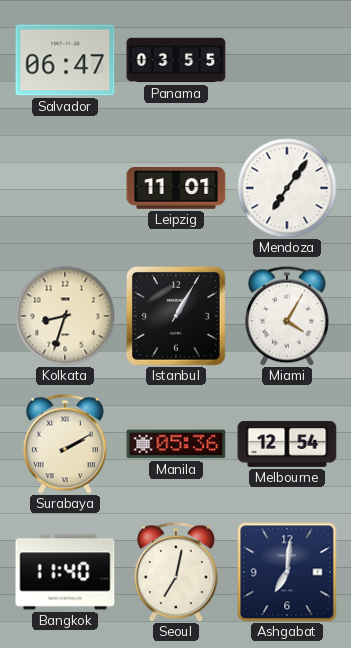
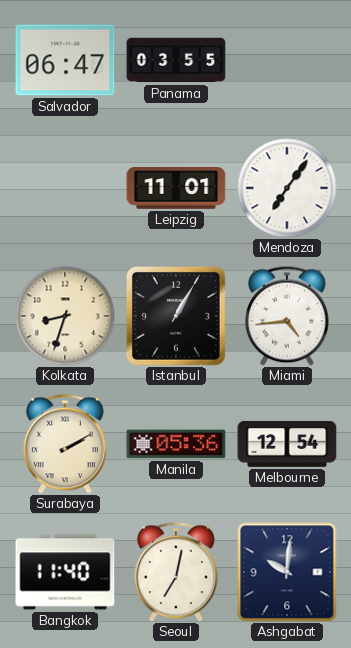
Miami: 4:05 -> 4:44 (287, 316)
Ashgabat: 7:01 -> 10:01 (287, 572)
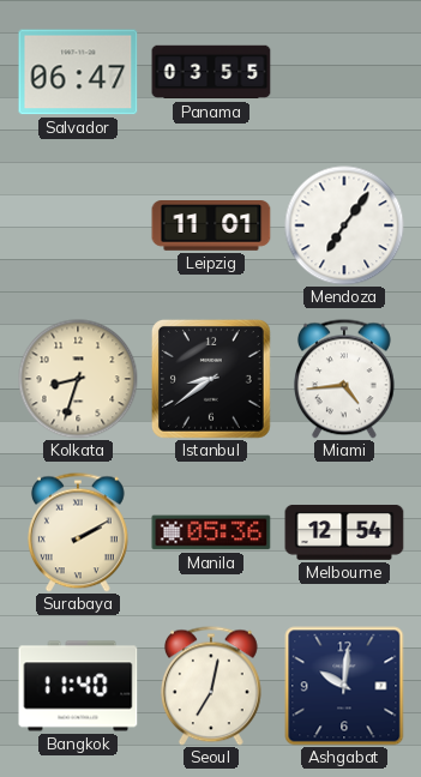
Istanbul: 1:05 -> 8:39 (211, 379)
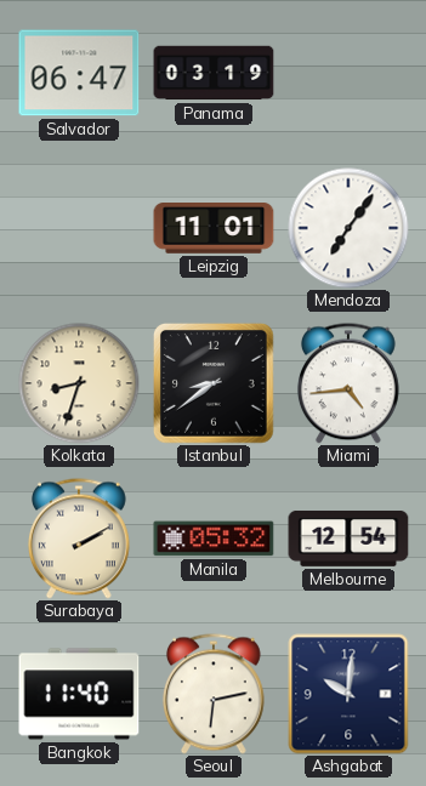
Panama: 03:55 -> 03:19 (214, 73)
Manila: 05:36 -> 05:32 (214, 539)
Seoul: 7:02 -> 6:13 (214, 694)
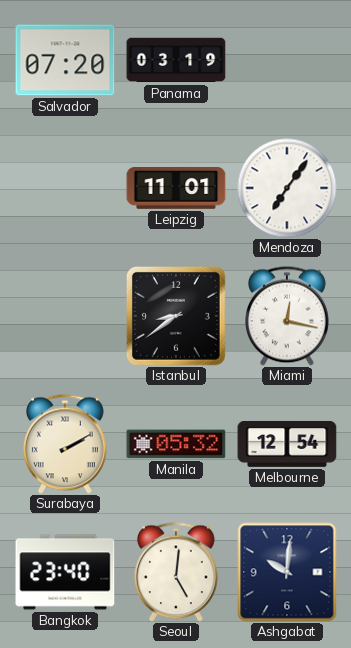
Salvador: 06:47 -> 07:20 (65, 60)
Kolkata: 8:33 -> none (79, 383)
Miami: 4:44 -> 12:17 (287, 316)
Bangkok: 11:40 -> 23:40 (65, 572)
Seoul: 6:13 -> 5:01 (176, 572)
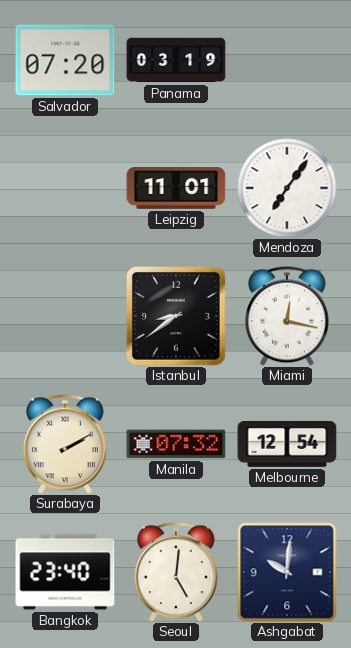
Manila: 05:32 -> 07:32 (176, 444)
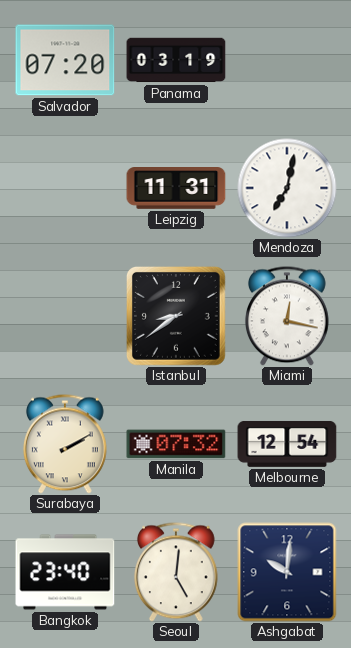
Leipzig: 11:01 -> 11:31 (176, 189)
Mendoza: 7:06 -> 7:02 (287, 188)
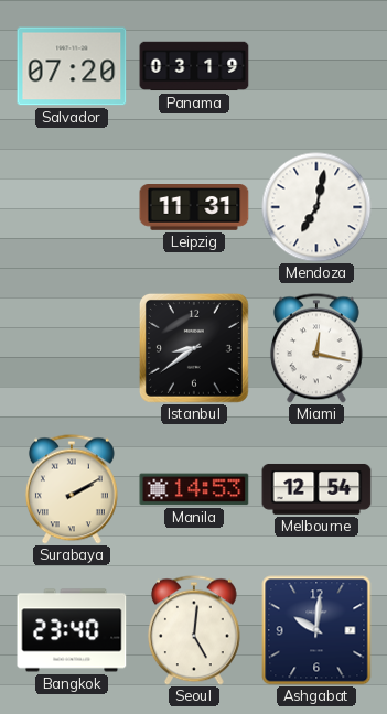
Manila: 07:32 -> 14:53 (194, 489)
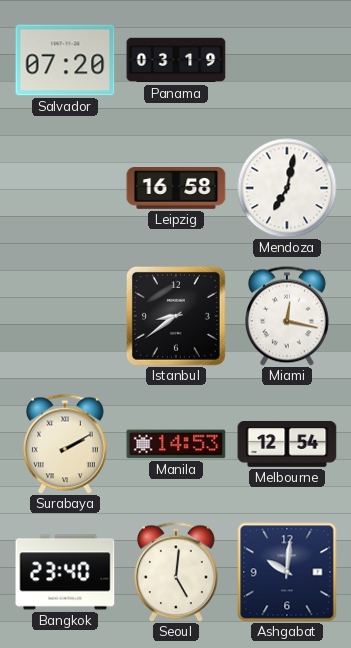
Leipzig: 11:31 -> 16:58 (176, 189)
